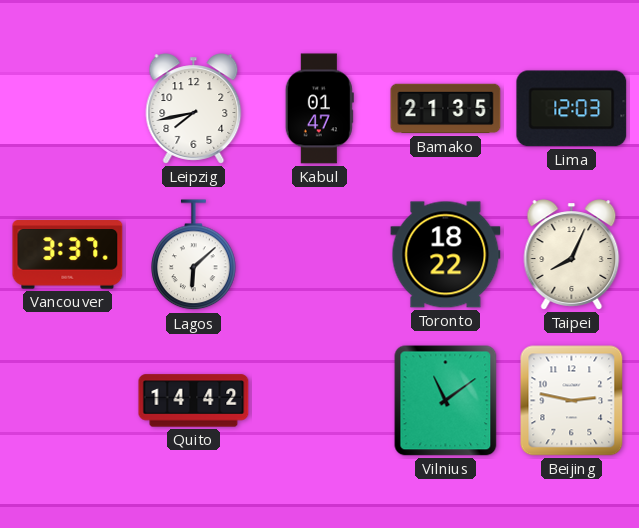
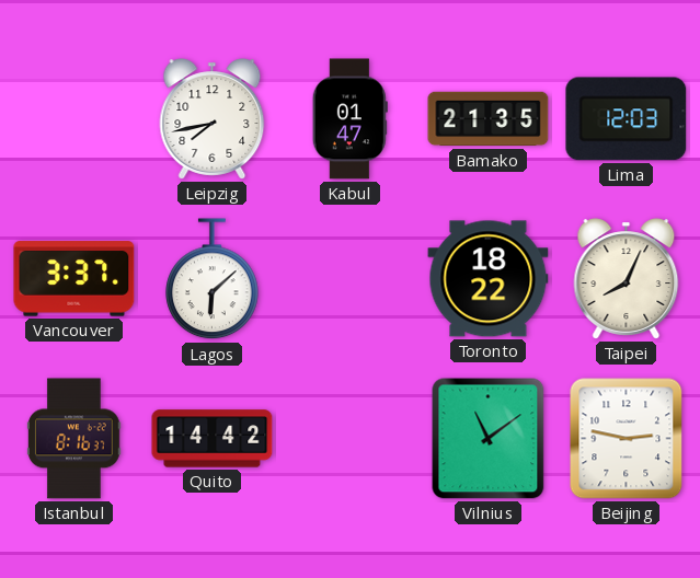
Istanbul: none -> 8:16 (74, 439)
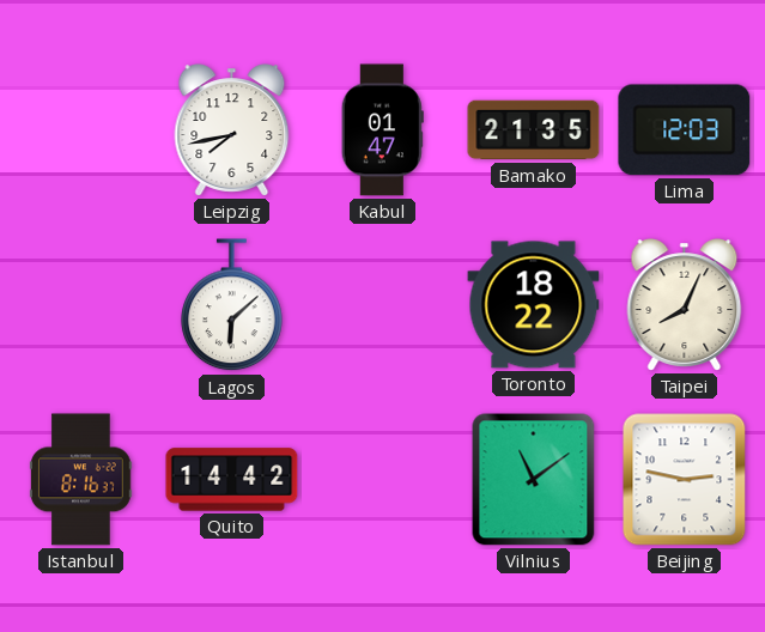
Vancouver: 3:37 -> none (74, 279)
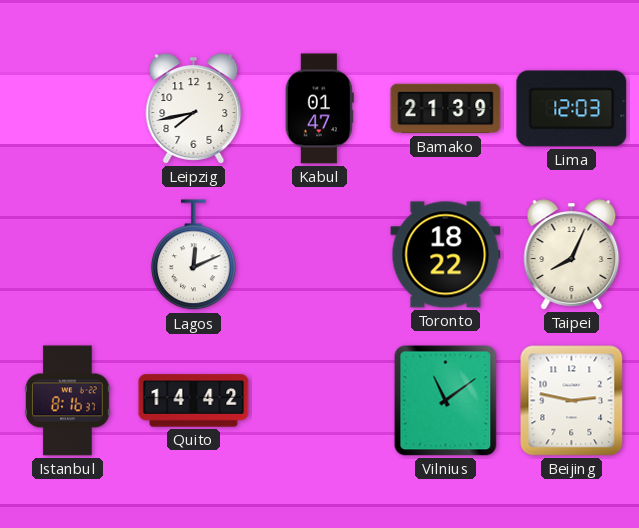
Bamako: 21:35 -> 21:39 (446, 109)
Lagos: 6:08 -> 12:11 (194, 255)
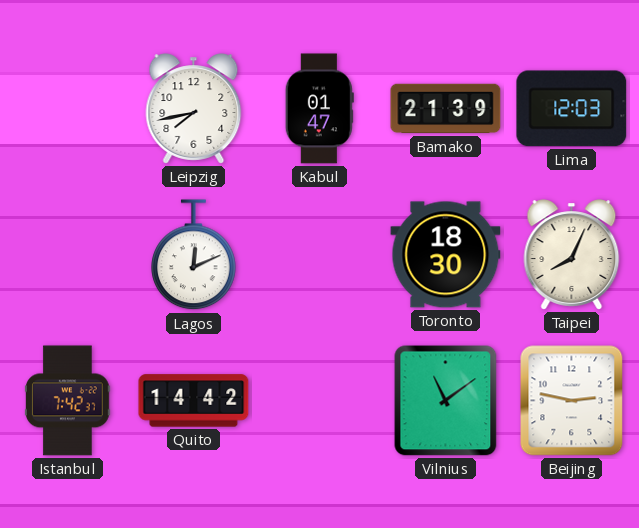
Toronto: 18:22 -> 18:30 (446, 255)
Istanbul: 8:16 -> 7:42 (68, 401)
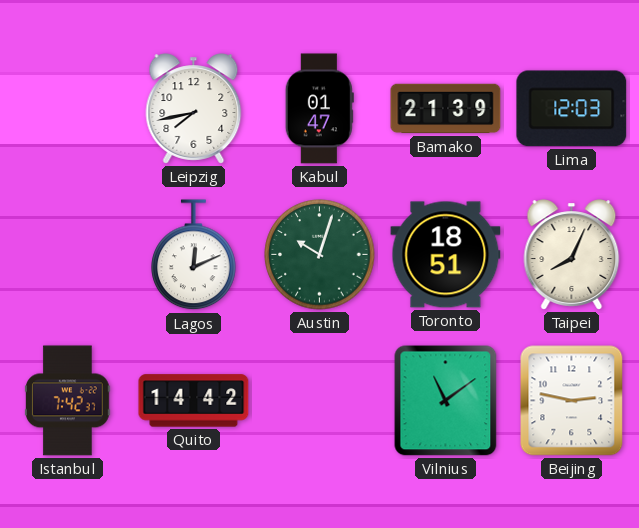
Austin: none -> 10:03 (320, 255)
Toronto: 18:30 -> 18:51 (446, 255)
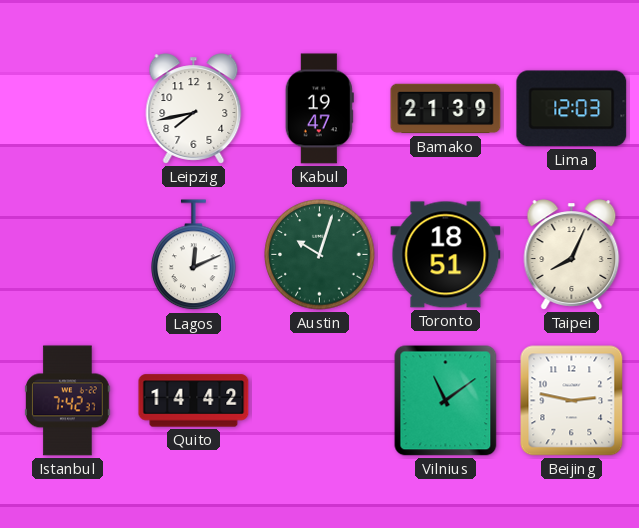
Kabul: 01:47 -> 19:47 (319, 109)
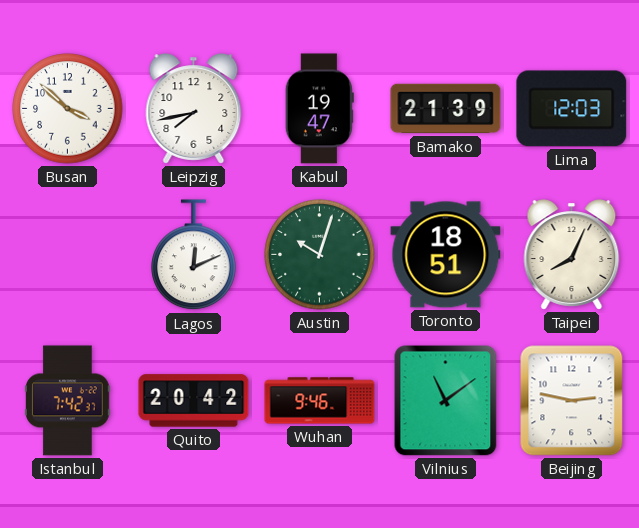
Busan: none -> 3:52 (68, 109)
Quito: 14:42 -> 20:42 (194, 401)
Wuhan: none -> 9:46 (320, 401)
